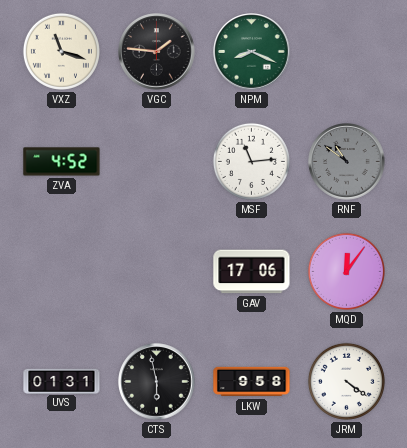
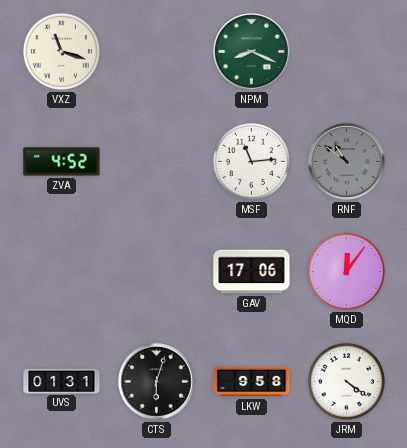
VGC: 1:46 -> none (157, 52)
CTS: 5:58 -> 6:03 (157, 382)
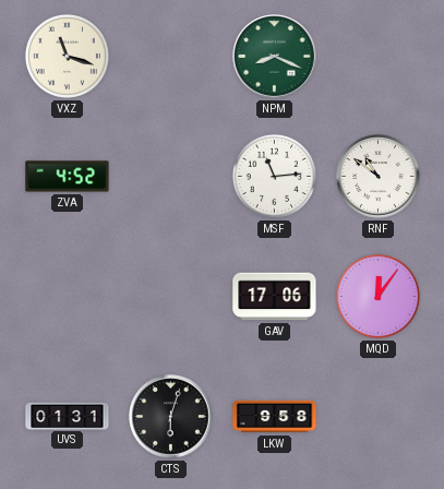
RNF dial: grey -> white (379, 177)
JRM: 4:21 -> none (346, 381)
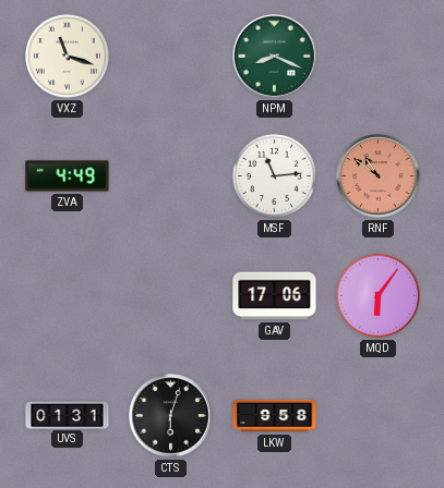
ZVA: 4:52 -> 4:49 (68, 176)
RNF dial: white -> salmon (379, 176)
MQD: 12:06 -> 6:06 (377, 295)
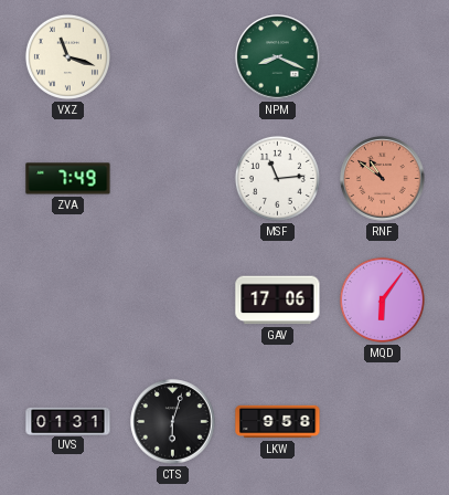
ZVA: 4:49 -> 7:49 (68, 179)
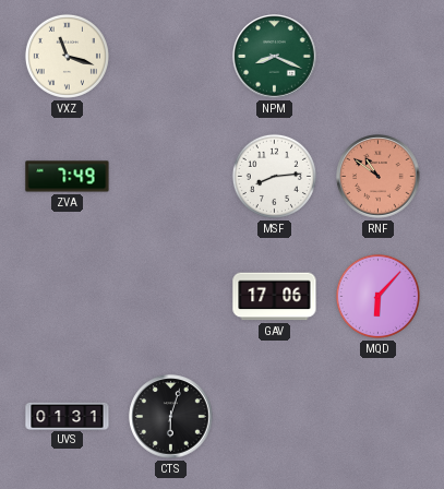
MSF: 11:14 -> 8:14 (274, 176)
MQD: 6:06 -> 6:07 (377, 296)
LKW: 9:58 -> none (278, 422)
